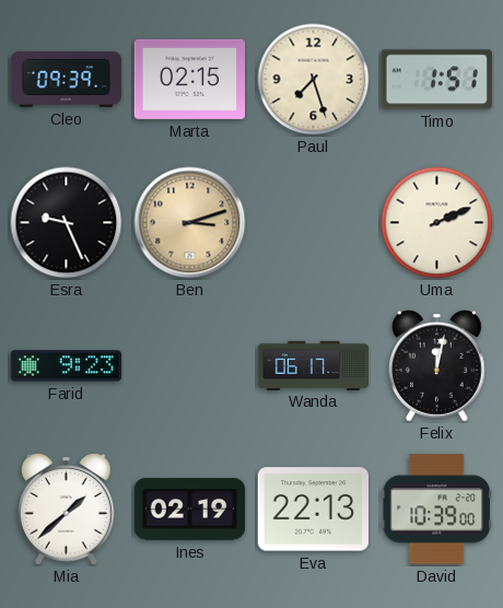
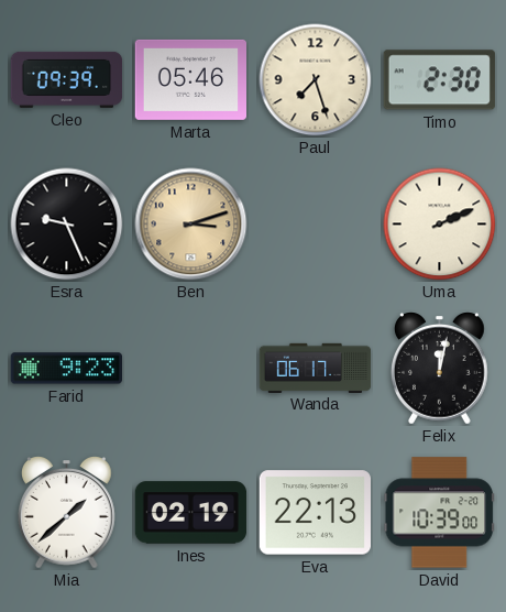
Marta: 02:15 -> 05:46 (190, 79)
Timo: 1:51 -> 2:30 (439, 80)
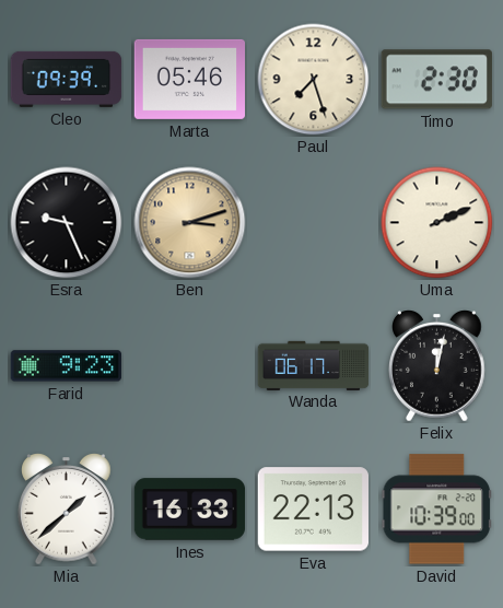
Ines: 02:19 -> 16:33 (190, 510)
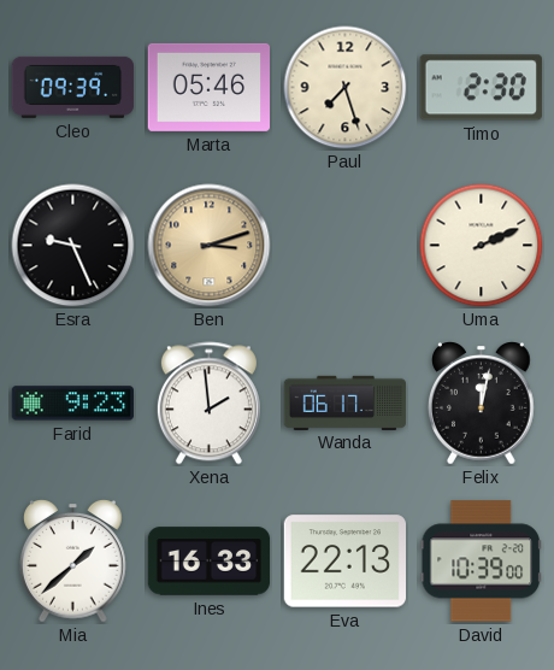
Xena: none -> 1:59 (208, 404)
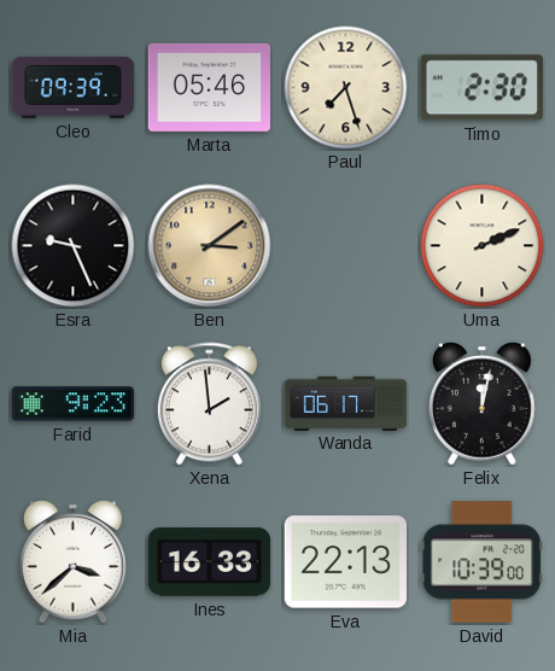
Ben: 3:12 -> 3:09 (210, 246)
Mia: 1:38 -> 3:38 (74, 562)
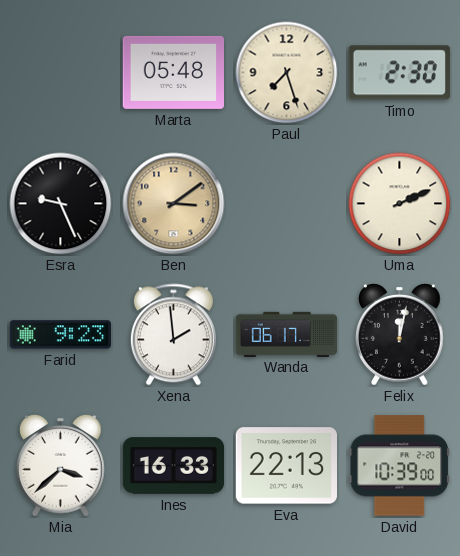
Cleo: 09:39 -> none (74, 87)
Marta: 05:46 -> 05:48 (173, 72)
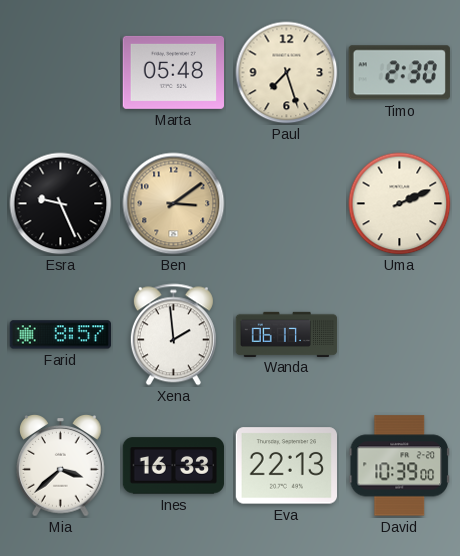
Farid: 9:23 -> 8:57 (60, 335)
Felix: 12:02 -> none (400, 335)
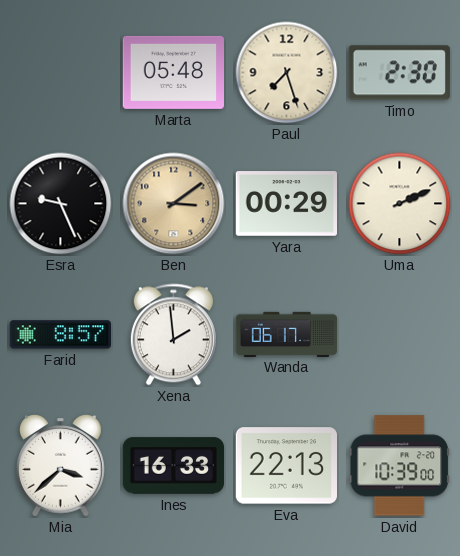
Yara: none -> 00:29 (287, 204)
